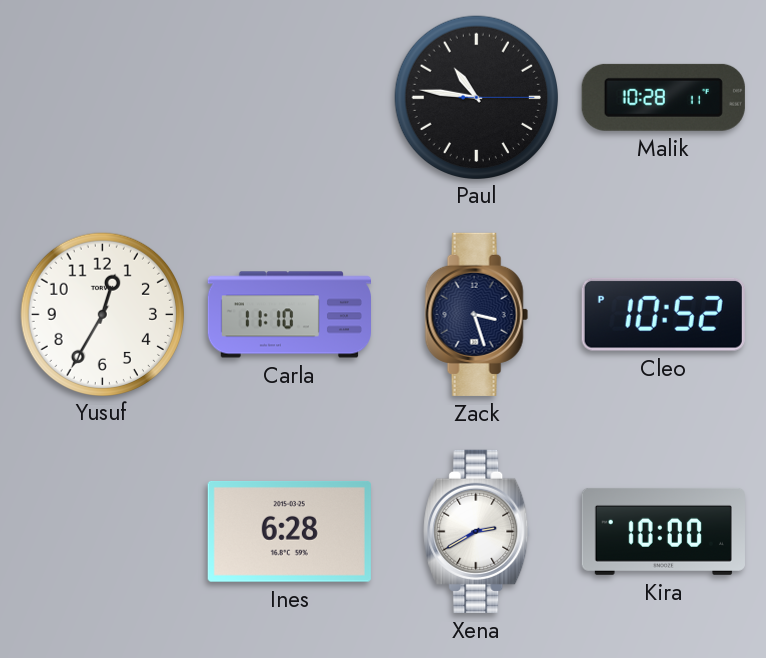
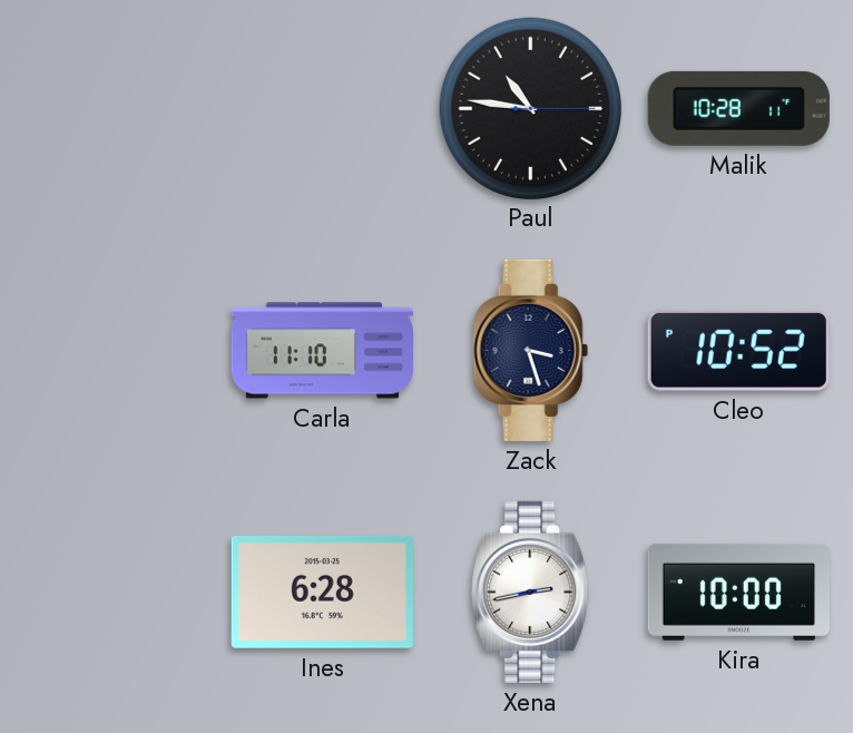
Yusuf: 12:35 -> none (102, 314)
Xena: 2:40 -> 2:43 (531, 592)
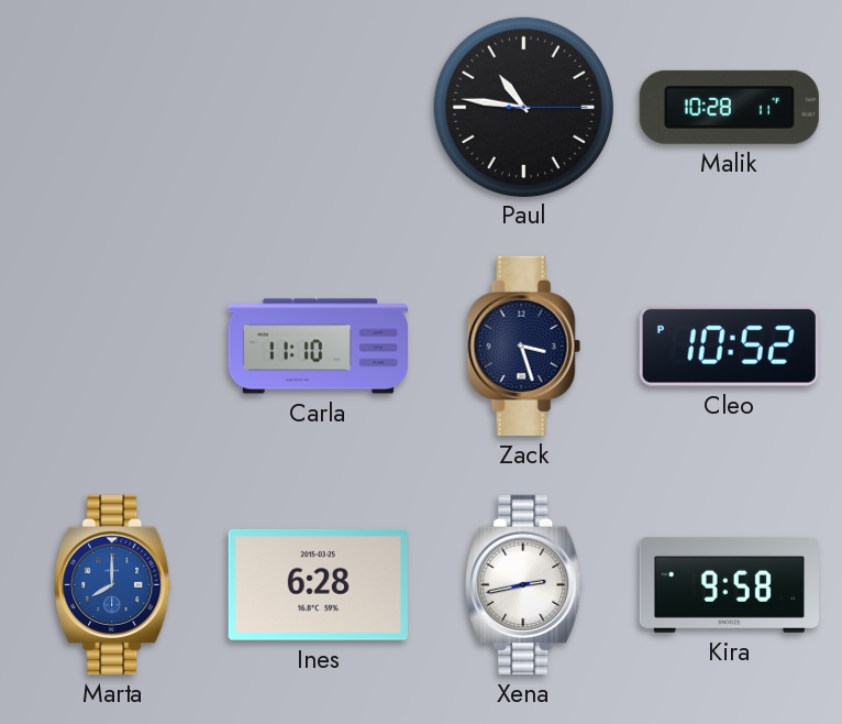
Marta: none -> 8:00 (113, 584)
Kira: 10:00 -> 9:58 (729, 584)
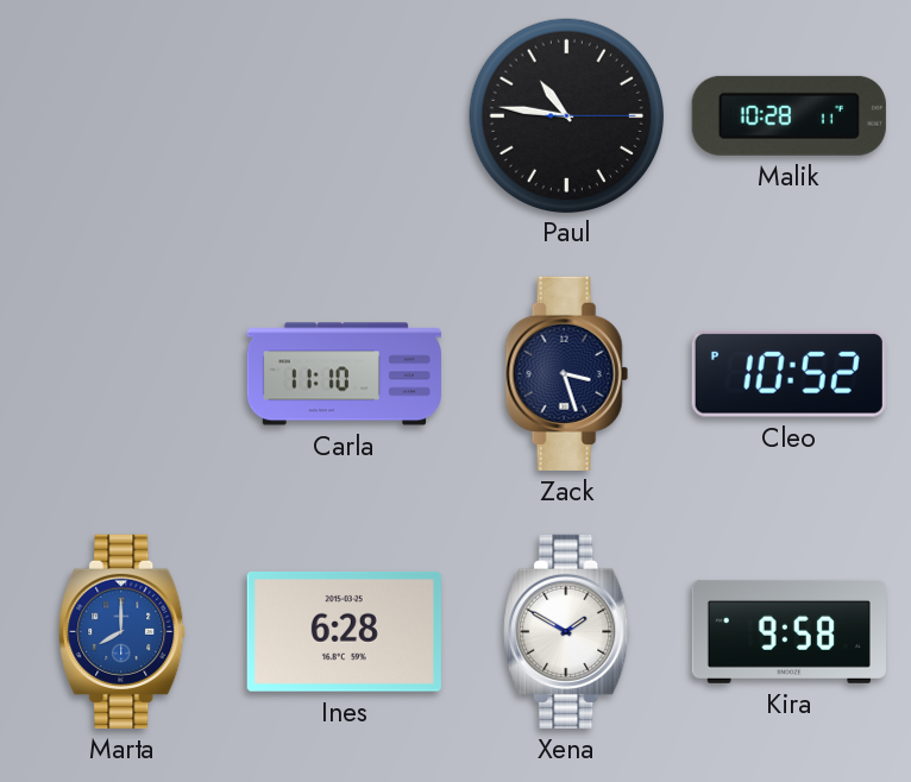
Xena: 2:43 -> 1:50 (567, 631)
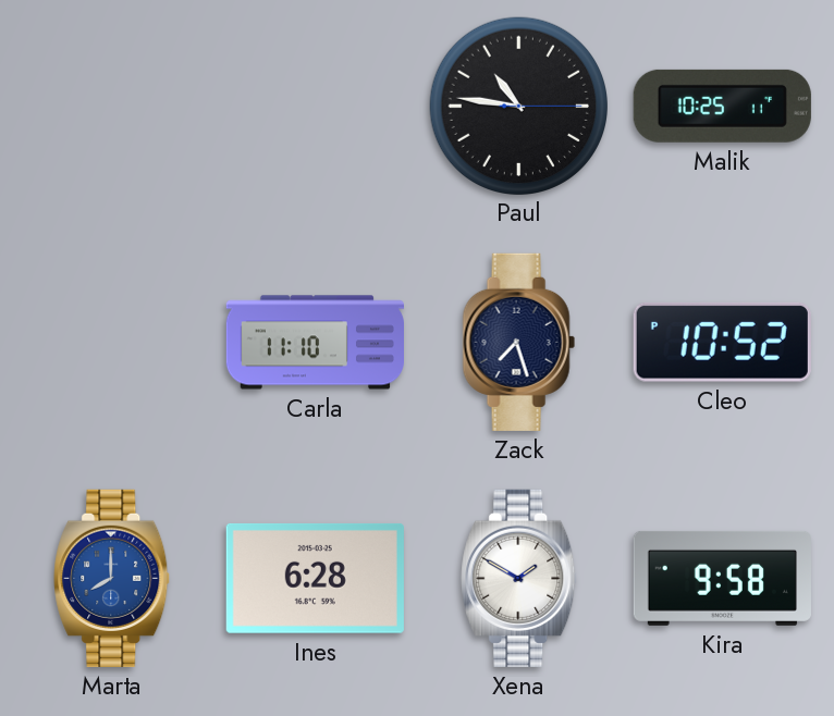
Malik: 10:28 -> 10:25 (722, 106)
Zack: 3:27 -> 7:27 (518, 342)
